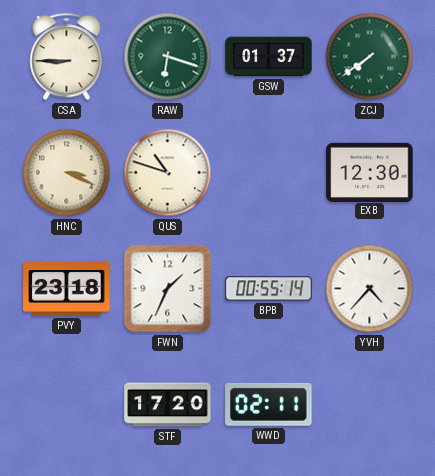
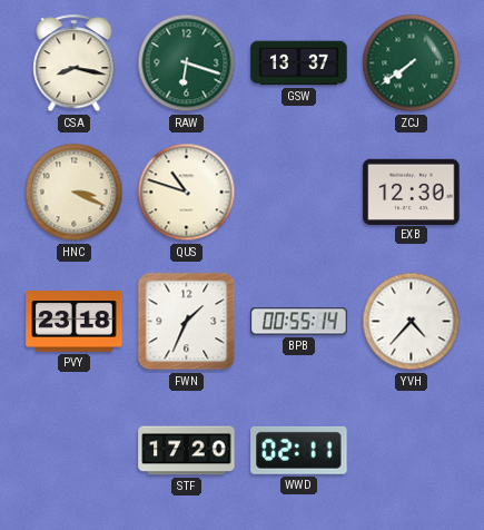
CSA: 8:45 -> 8:17 (75, 63)
GSW: 01:37 -> 13:37 (299, 63)
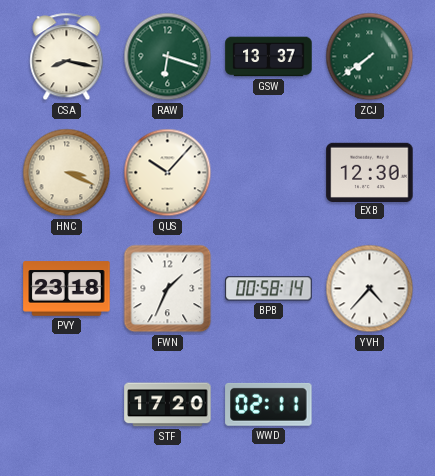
QUS: 10:48 -> 10:07 (168, 173)
BPB: 00:55 -> 00:58 (269, 289)
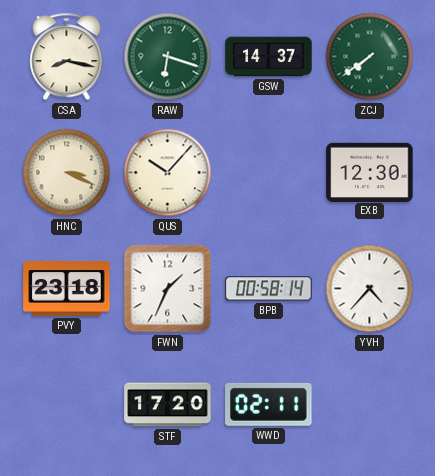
GSW: 13:37 -> 14:37 (269, 57)
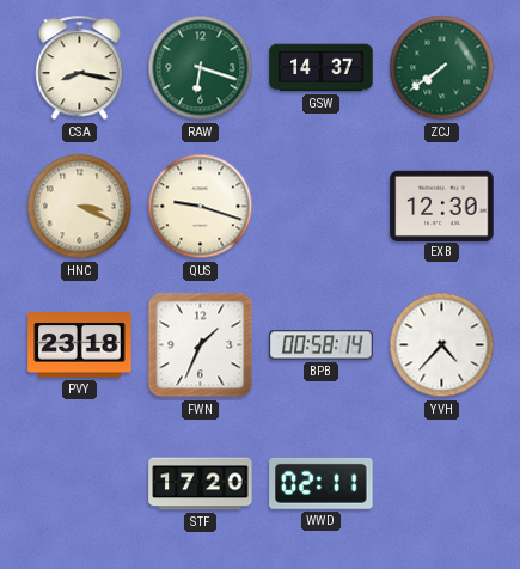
QUS: 10:07 -> 9:18 (201, 207)
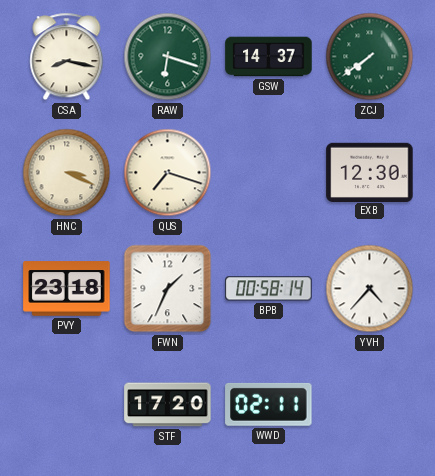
QUS: 9:18 -> 7:18 (168, 173)
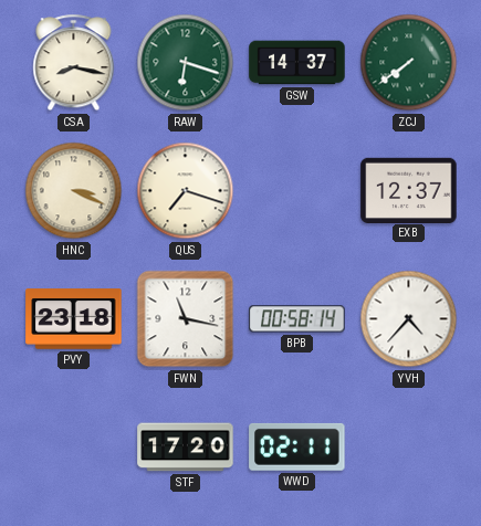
EXB: 12:30 -> 12:37 (409, 190)
FWN: 1:34 -> 11:17 (186, 319)
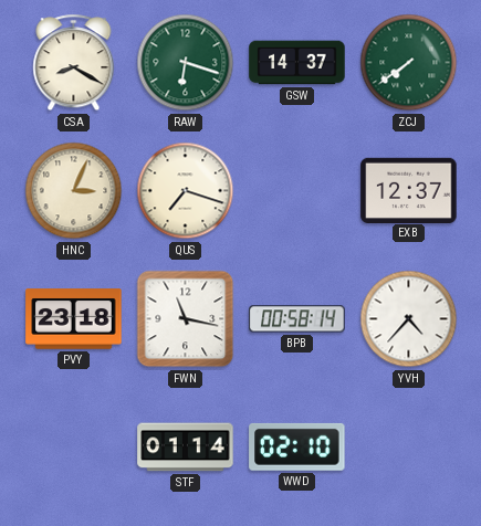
CSA: 8:17 -> 8:20 (74, 63)
HNC: 3:19 -> 3:04 (74, 191)
STF: 17:20 -> 01:14 (186, 448)
WWD: 02:11 -> 02:10 (297, 446)
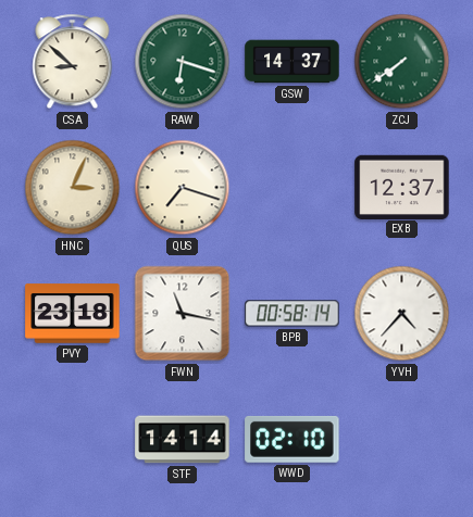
CSA: 8:20 -> 8:52 (73, 62)
STF: 01:14 -> 14:14 (183, 440)
